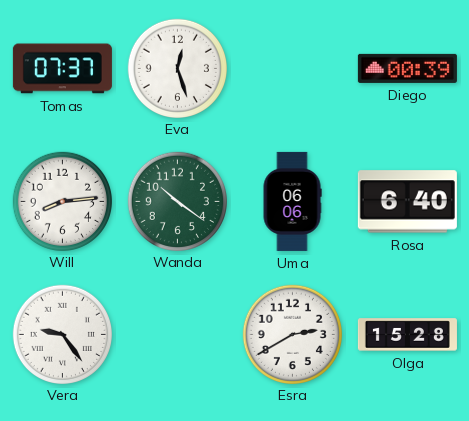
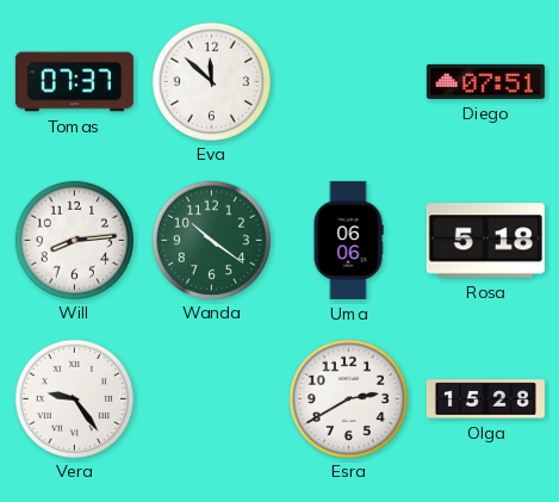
Eva: 12:27 -> 11:52 (211, 81)
Diego: 00:39 -> 07:51 (485, 81)
Rosa: 6:40 -> 5:18 (485, 241)
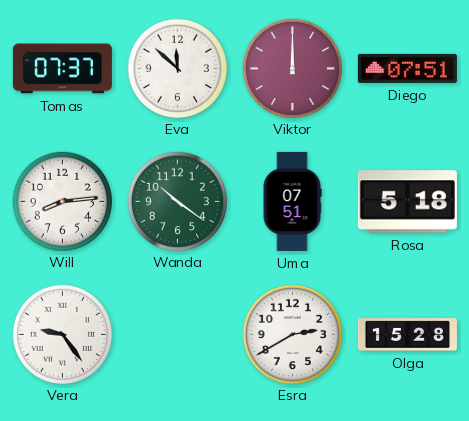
Viktor: none -> 12:00 (292, 68)
Uma: 06:06 -> 07:51 (292, 201)
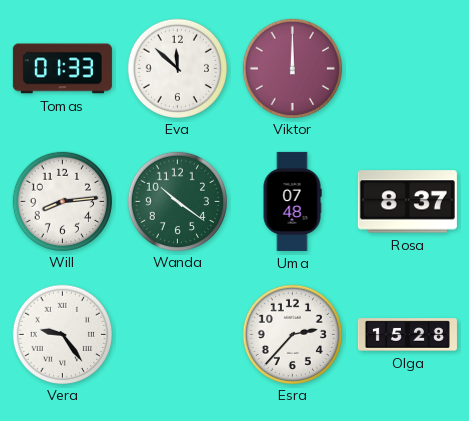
Tomas: 07:37 -> 01:33 (62, 69)
Diego: 07:51 -> none (407, 68)
Uma: 07:51 -> 07:48 (292, 201)
Rosa: 5:18 -> 8:37 (407, 202)
Esra: 2:40 -> 2:37 (292, 334)
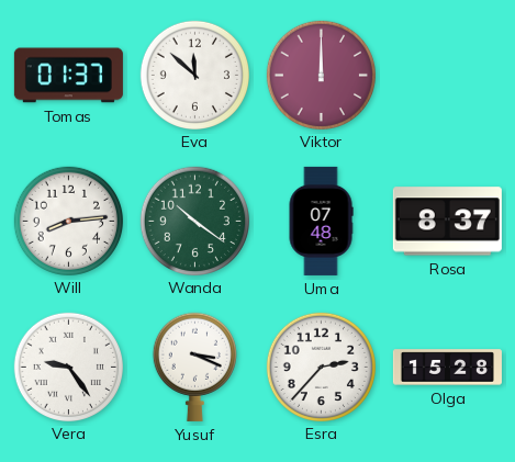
Tomas: 01:33 -> 01:37 (68, 76)
Yusuf: none -> 3:19 (194, 367)
